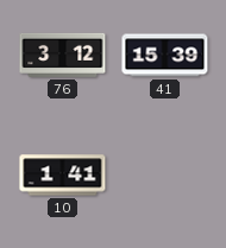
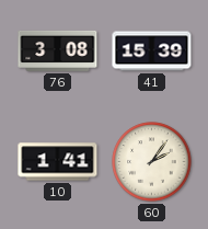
76: 3:12 -> 3:08 (58, 50)
60: none -> 2:06 (152, 162)
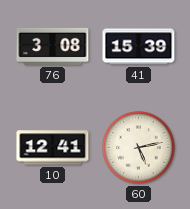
10: 1:41 -> 12:41 (53, 148)
60: 2:06 -> 5:13 (139, 148)
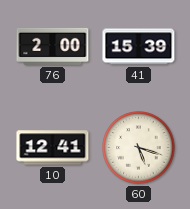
76: 3:08 -> 2:00 (53, 46)
60: 5:13 -> 5:18 (139, 148)
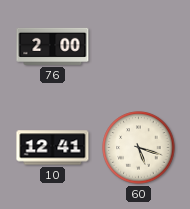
41: 15:39 -> none (139, 47)
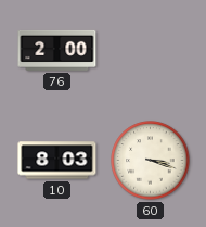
10: 12:41 -> 8:03 (57, 161)
60: 5:18 -> 3:18 (151, 161)
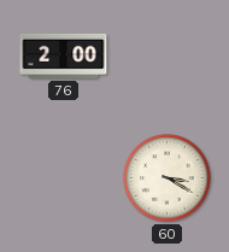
10: 8:03 -> none (57, 161)
60: 3:18 -> 3:20 (168, 178)
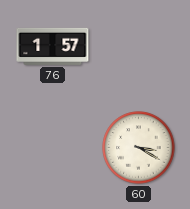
76: 2:00 -> 1:57 (53, 46)
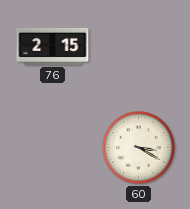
76: 1:57 -> 2:15 (53, 46)
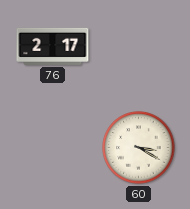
76: 2:15 -> 2:17 (53, 46)
